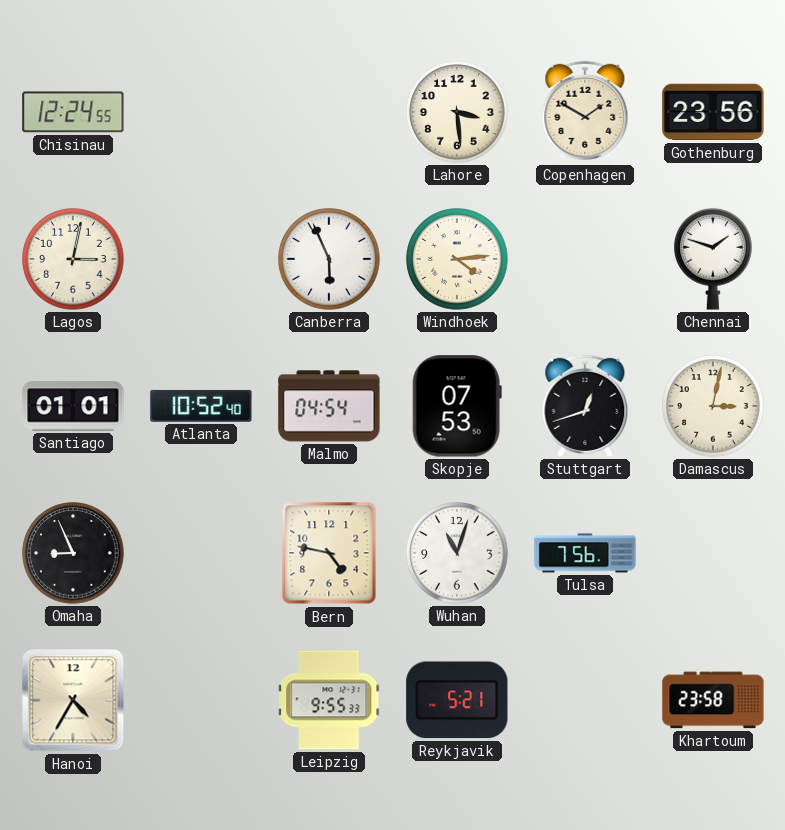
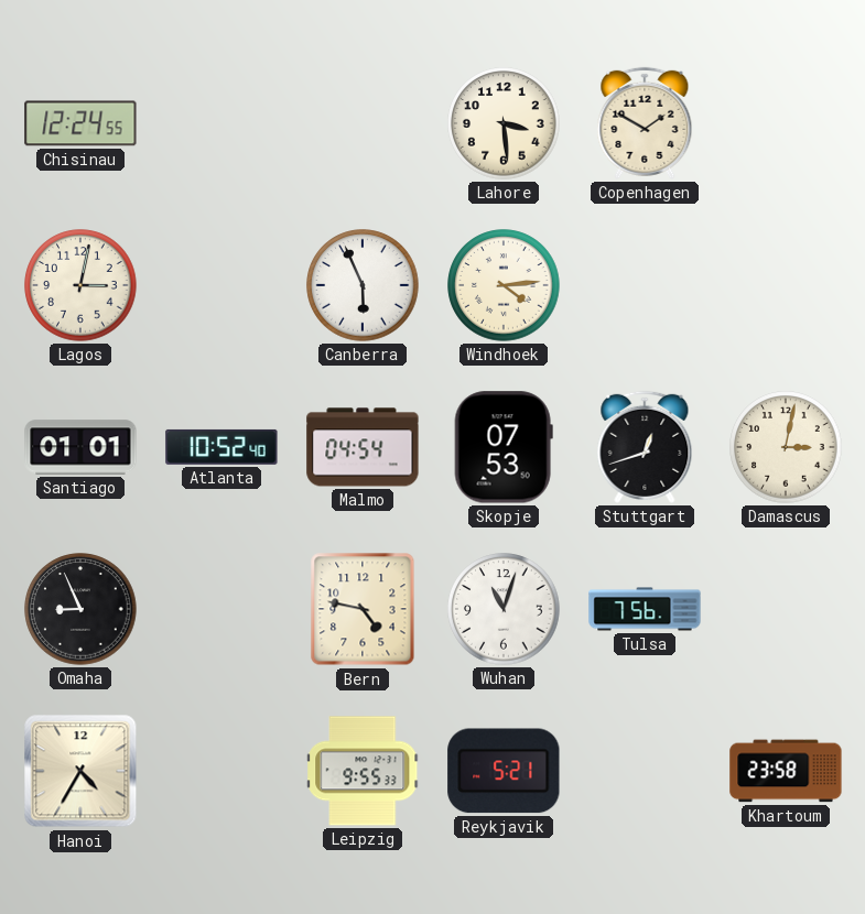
Gothenburg: 23:56 -> none (713, 112)
Chennai: 1:48 -> none (713, 259)
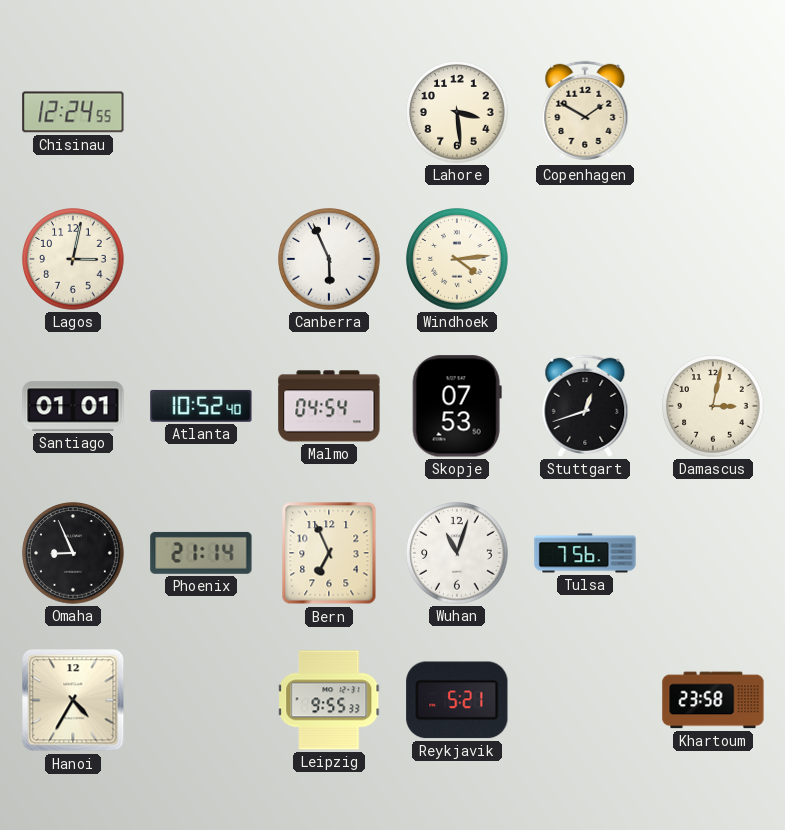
Phoenix: none -> 21:14 (201, 553)
Bern: 4:47 -> 6:56 (329, 553)
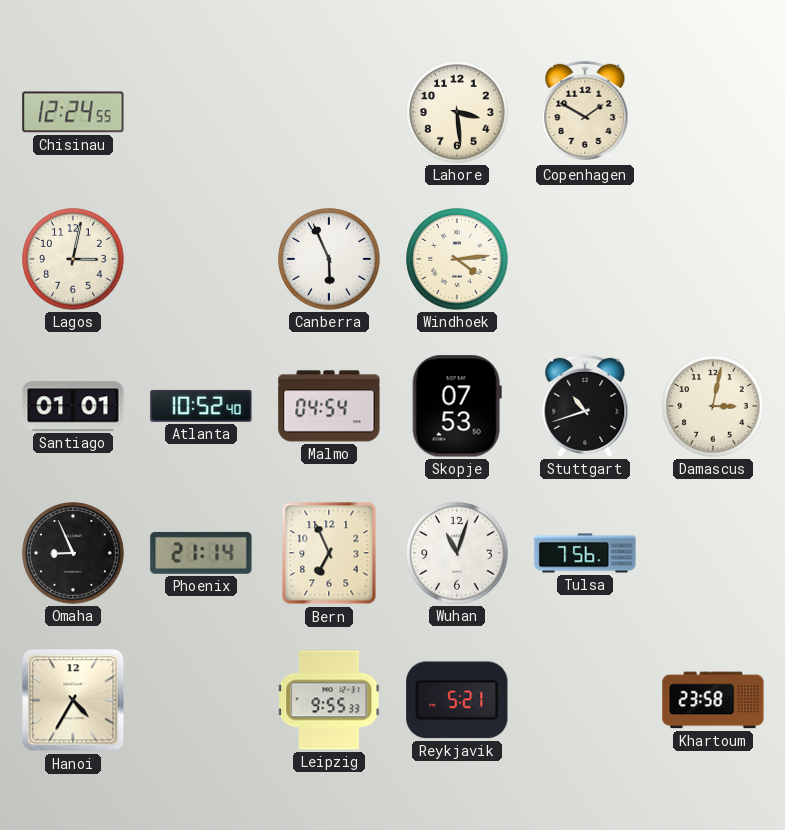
Stuttgart: 12:42 -> 10:42 (585, 406)
